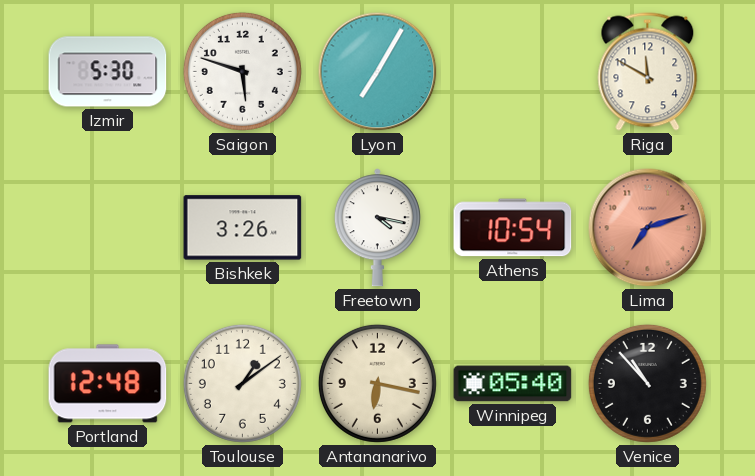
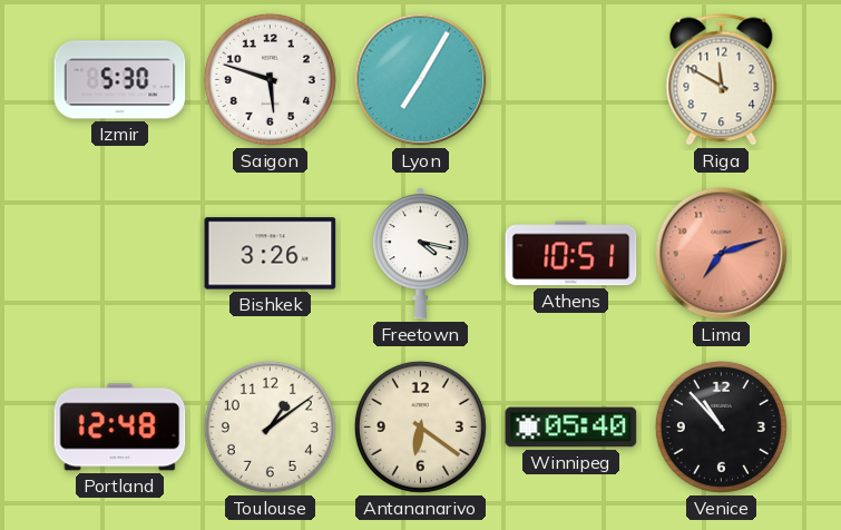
Athens: 10:54 -> 10:51 (571, 254)
Antananarivo: 6:17 -> 6:21 (420, 426)
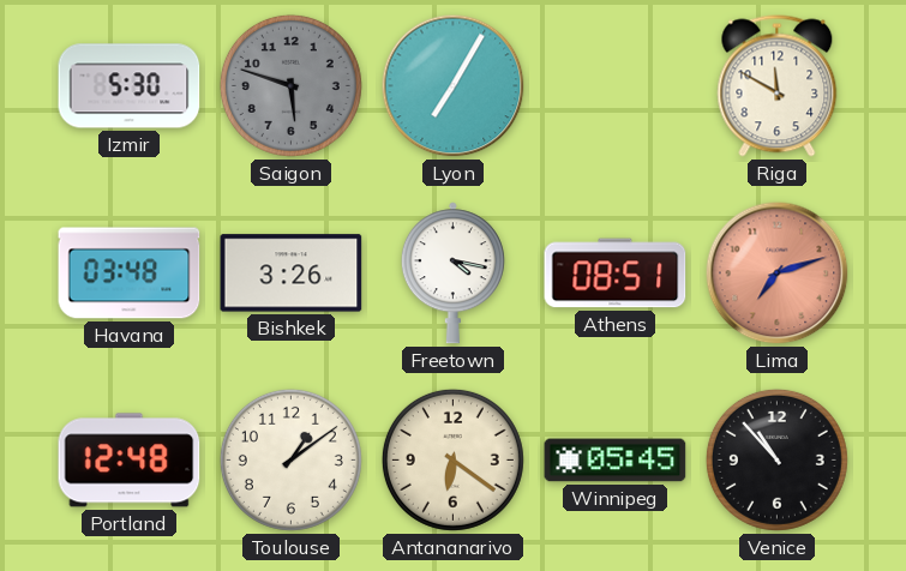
Saigon dial: white -> grey (290, 85)
Havana: none -> 03:48 (130, 274)
Athens: 10:51 -> 08:51 (616, 274)
Winnipeg: 05:40 -> 05:45 (616, 461)
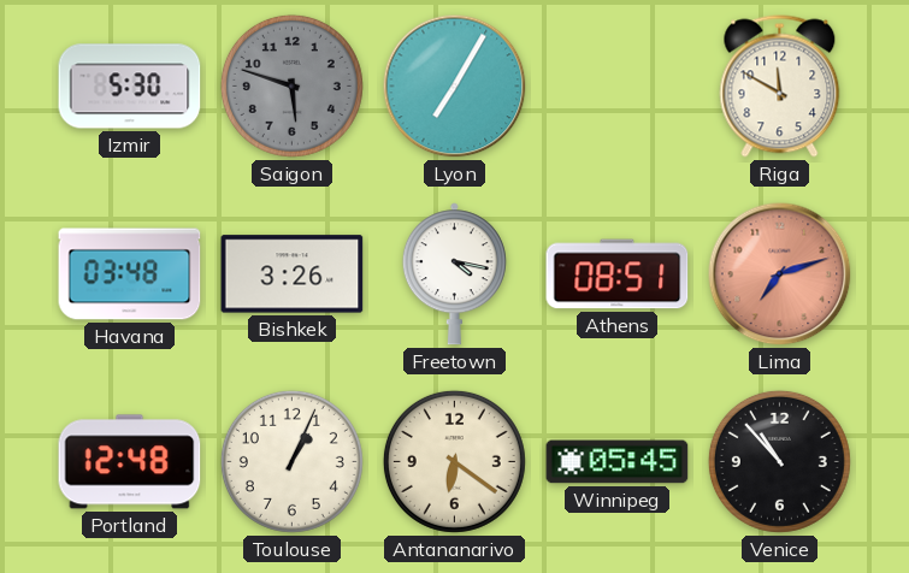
Toulouse: 1:09 -> 1:04 (291, 461)
